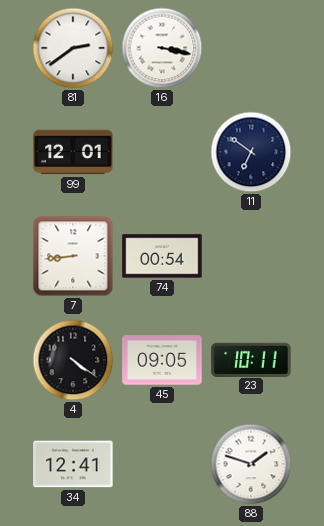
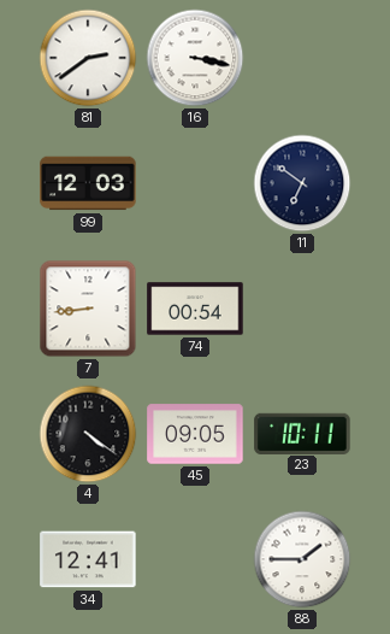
99: 12:01 -> 12:03 (88, 183)
88: 1:48 -> 1:45 (302, 559)
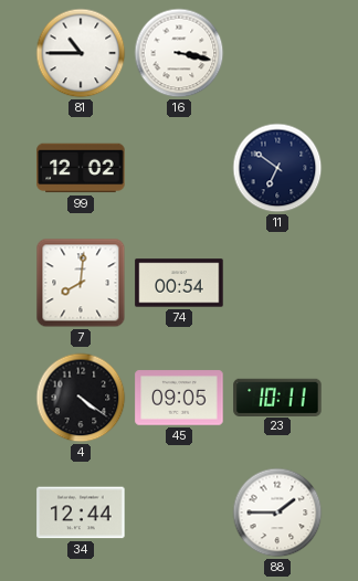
81: 2:39 -> 10:45 (81, 53)
99: 12:03 -> 12:02 (81, 168)
7: 8:44 -> 8:01 (81, 283)
34: 12:41 -> 12:44 (81, 513)
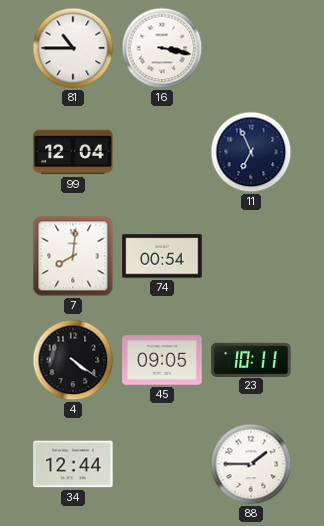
99: 12:02 -> 12:04 (73, 152)
11: 6:51 -> 6:56 (251, 152)
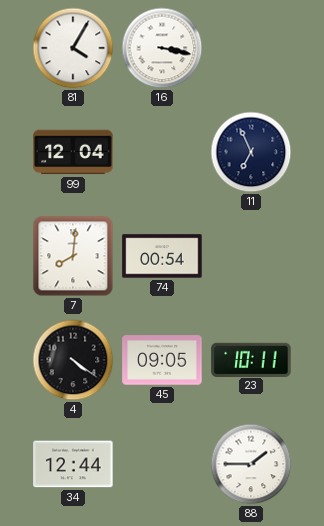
81: 10:45 -> 4:05 (73, 48)
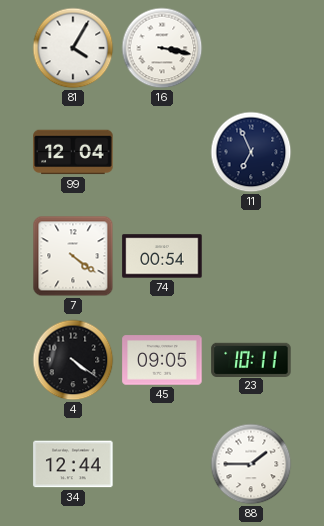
7: 8:01 -> 4:21 (73, 256)
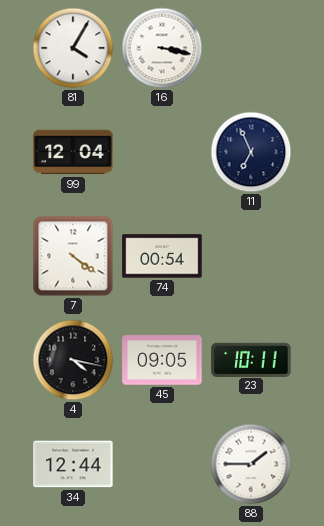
4: 4:21 -> 4:17 (73, 360)
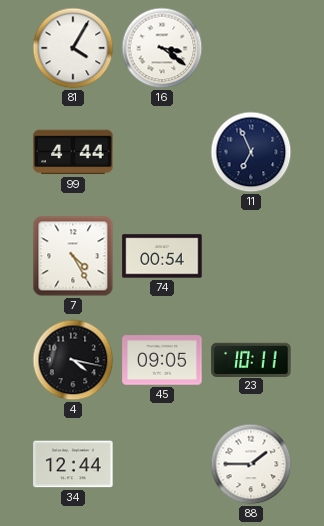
16: 3:17 -> 3:21 (162, 48)
99: 12:04 -> 4:44 (73, 152)
7: 4:21 -> 4:25 (73, 256)
